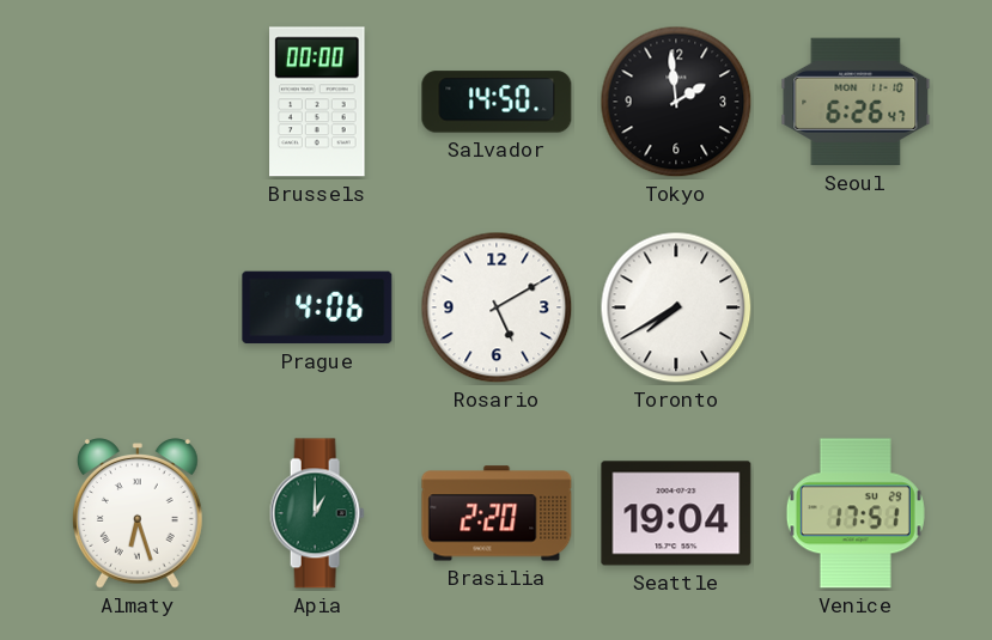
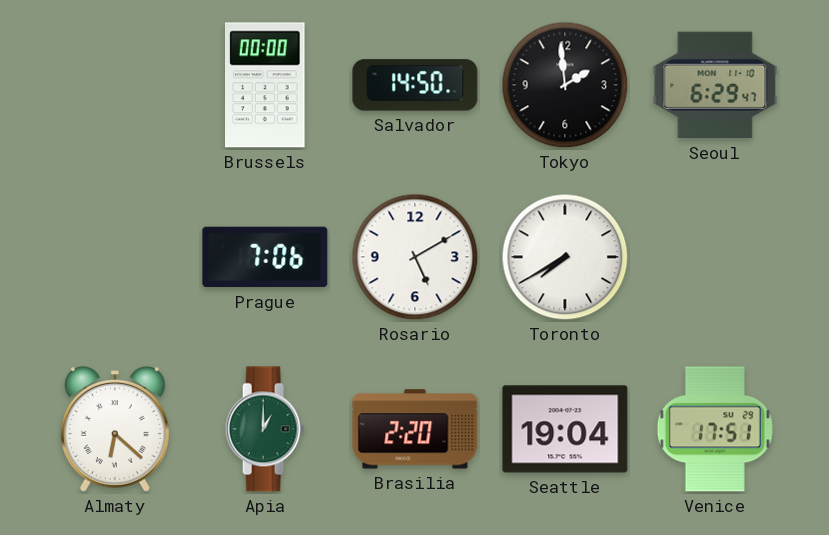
Seoul: 6:26 -> 6:29 (715, 85)
Prague: 4:06 -> 7:06 (265, 257)
Almaty: 6:27 -> 6:22 (115, 429)
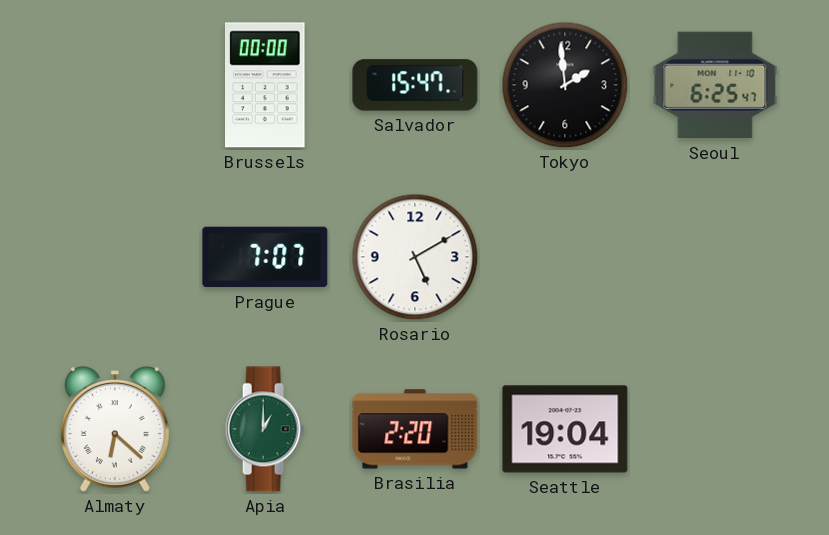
Salvador: 14:50 -> 15:47 (415, 85)
Seoul: 6:29 -> 6:25 (715, 85)
Prague: 7:06 -> 7:07 (265, 257)
Toronto: 7:40 -> none (565, 257)
Venice: 17:51 -> none (715, 429)
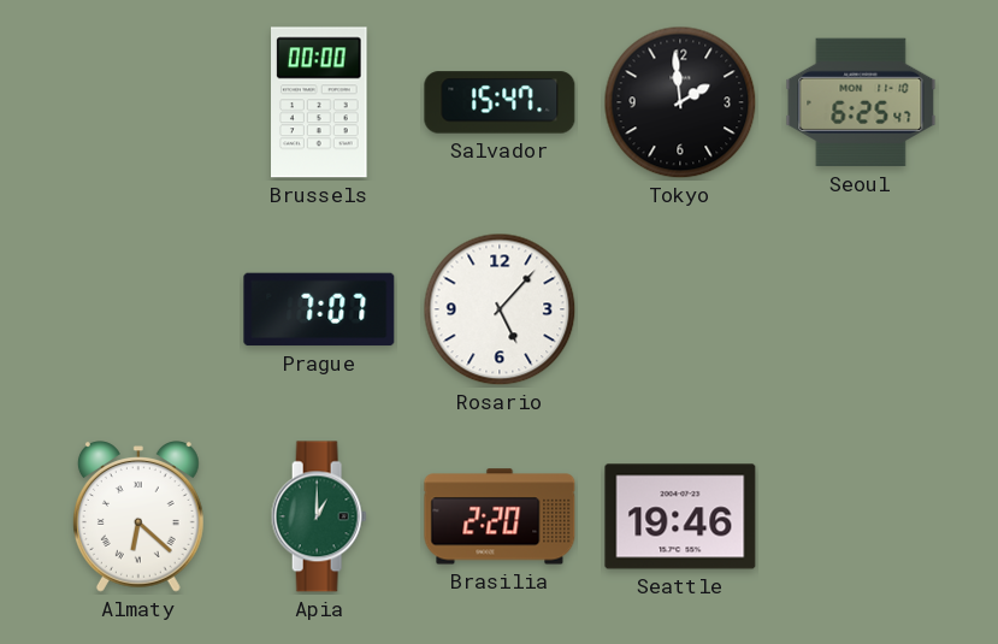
Rosario: 5:10 -> 5:07 (500, 309)
Seattle: 19:04 -> 19:46 (680, 516)
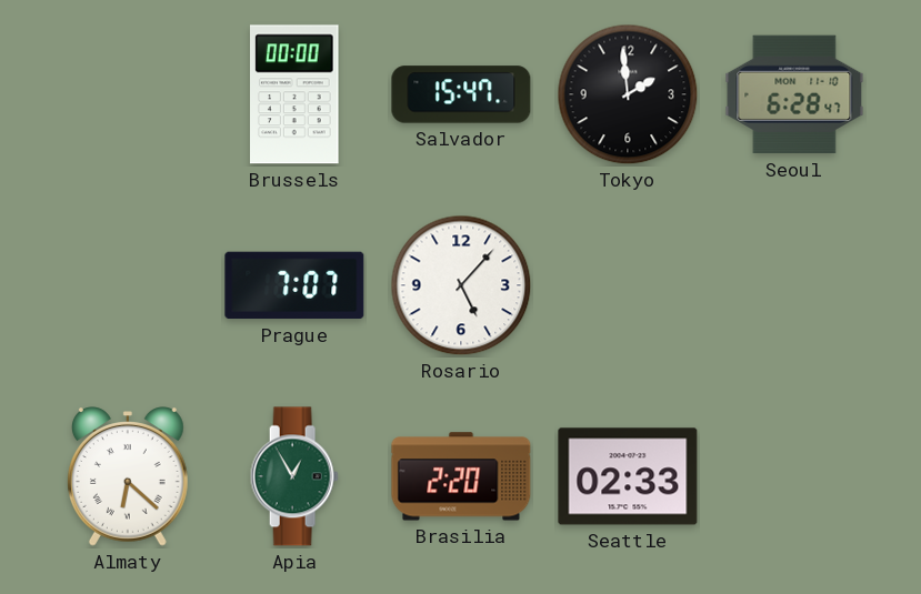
Seoul: 6:25 -> 6:28 (794, 94)
Apia: 1:00 -> 12:55 (294, 476)
Seattle: 19:46 -> 02:33 (628, 476)
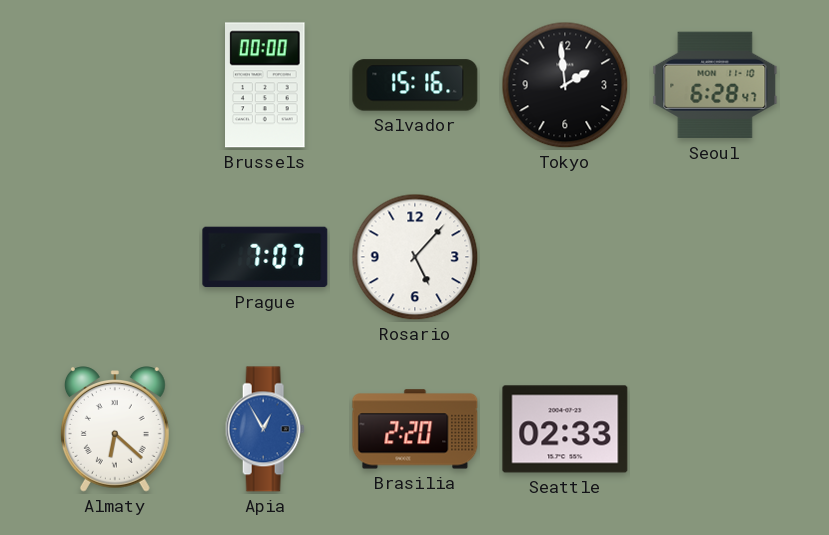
Salvador: 15:47 -> 15:16 (415, 85)
Apia dial: green -> blue (265, 429)
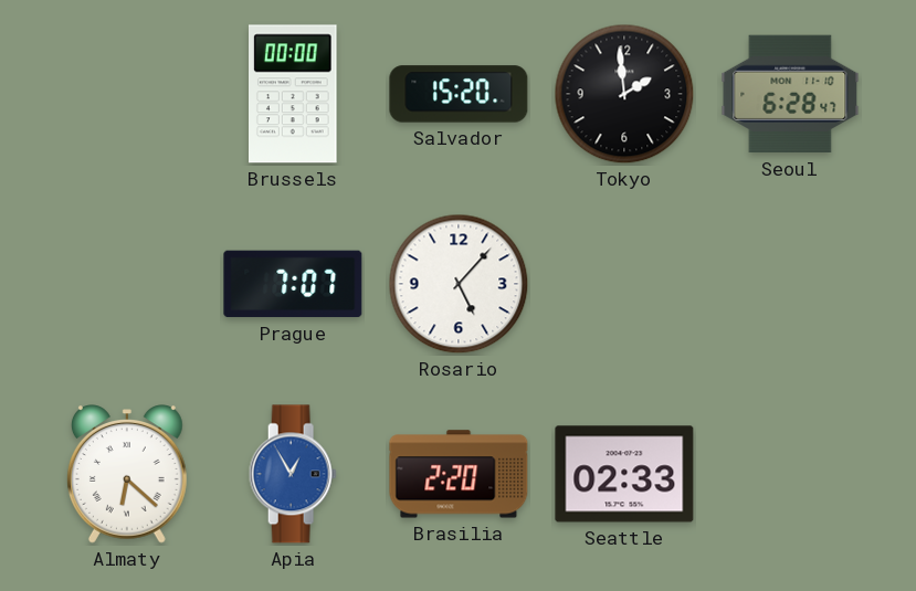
Salvador: 15:16 -> 15:20 (459, 94)
